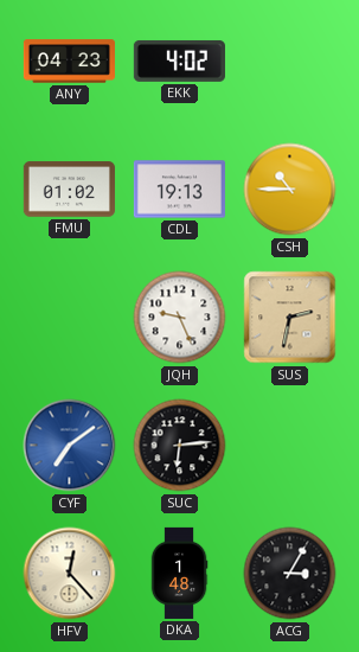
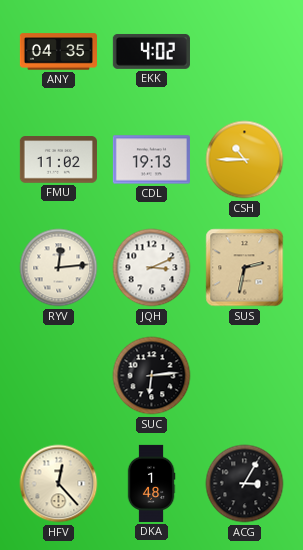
ANY: 04:23 -> 04:35 (58, 52)
FMU: 01:02 -> 11:02 (58, 160)
RYV: none -> 12:14 (59, 268)
JQH: 9:26 -> 3:11 (152, 268)
CYF: 7:09 -> none (70, 446)
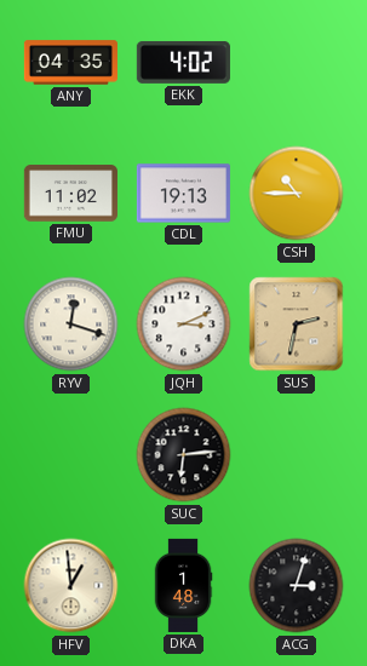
RYV: 12:14 -> 12:18 (71, 325)
HFV: 12:23 -> 12:59 (71, 586)
ACG: 3:05 -> 3:03 (297, 586)
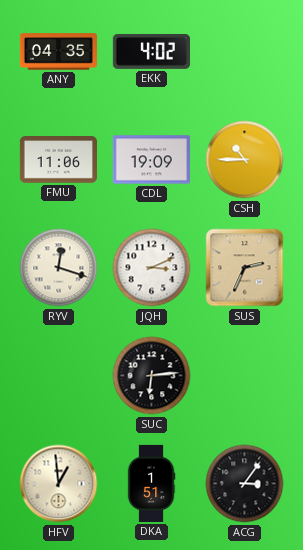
FMU: 11:02 -> 11:06 (58, 160)
CDL: 19:13 -> 19:09 (151, 160)
SUS: 2:32 -> 2:34 (245, 268)
DKA: 1:48 -> 1:51 (151, 483)
ACG: 3:03 -> 3:06 (245, 484)
